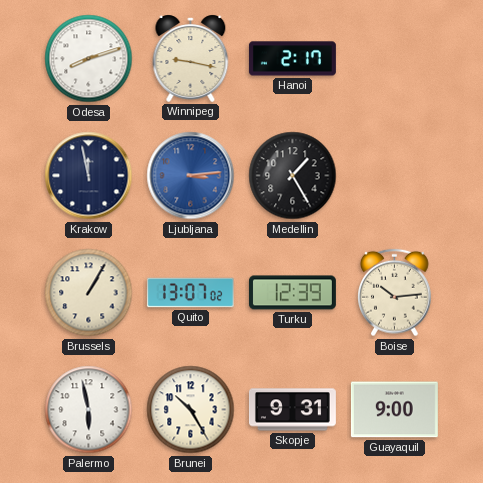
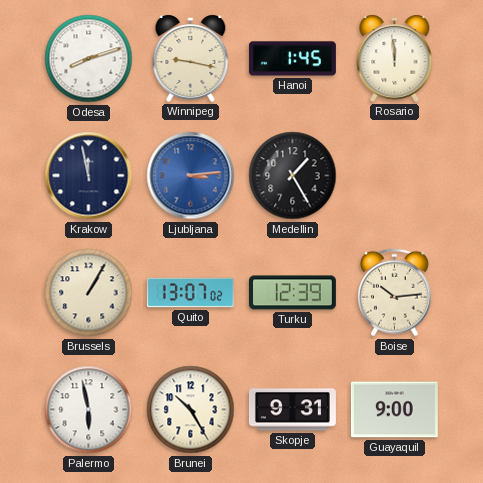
Hanoi: 2:17 -> 1:45 (292, 59)
Rosario: none -> 11:59 (395, 58)
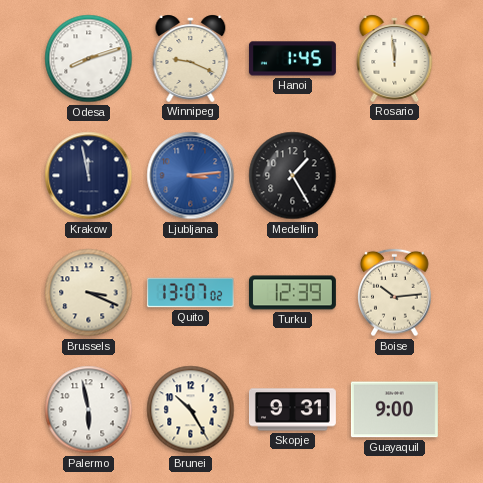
Winnipeg: 9:17 -> 9:19 (191, 58)
Brussels: 1:05 -> 3:19 (89, 293)
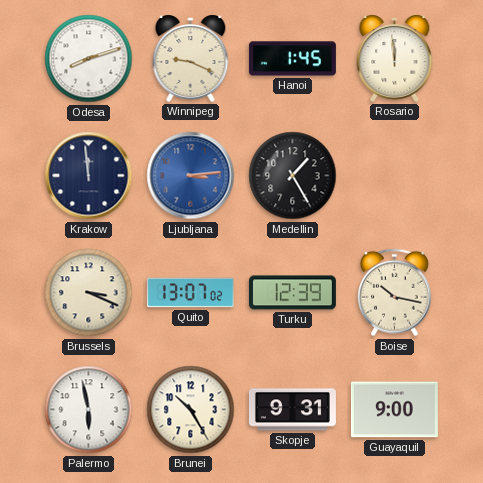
Krakow: 11:58 -> 11:59 (89, 176)
Boise: 10:14 -> 10:17 (395, 293)
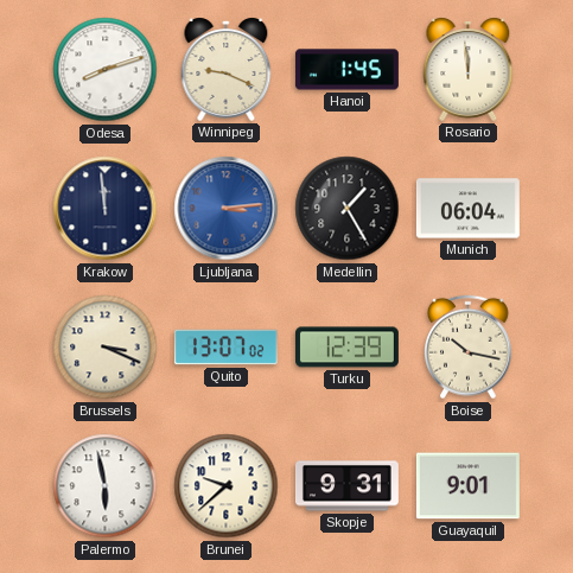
Munich: none -> 06:04 (467, 209)
Brunei: 10:25 -> 9:38 (227, 486)
Guayaquil: 9:00 -> 9:01 (467, 486)
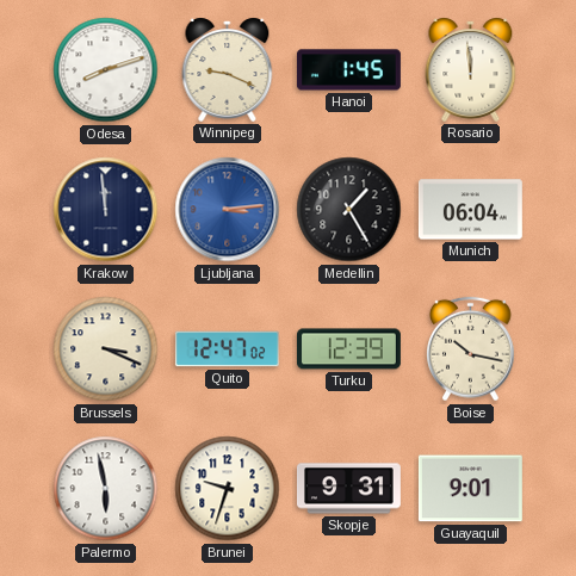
Quito: 13:07 -> 12:47 (227, 349)
Brunei: 9:38 -> 9:33 (228, 489)
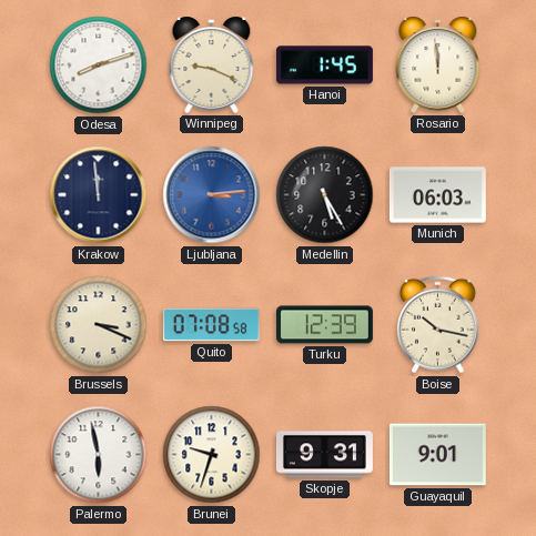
Medellin: 1:25 -> 5:25 (325, 195)
Munich: 06:04 -> 06:03 (437, 195)
Quito: 12:47 -> 07:08 (211, 325)
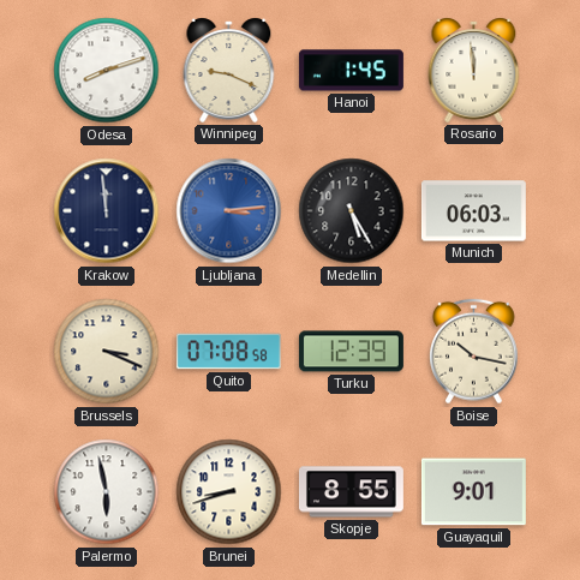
Brunei: 9:33 -> 8:42 (229, 492)
Skopje: 9:31 -> 8:55 (351, 492)
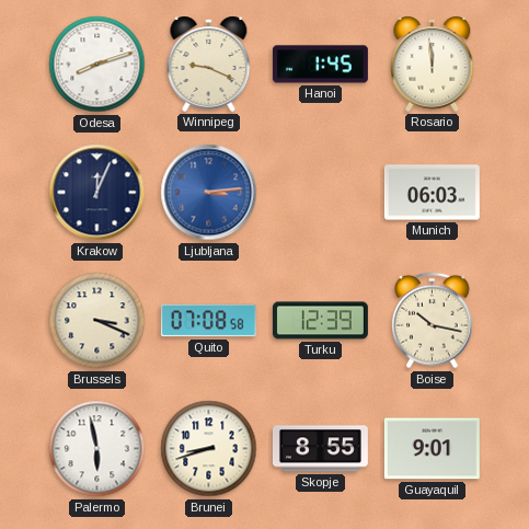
Krakow: 11:59 -> 12:04 (97, 193)
Medellin: 5:25 -> none (352, 211)
